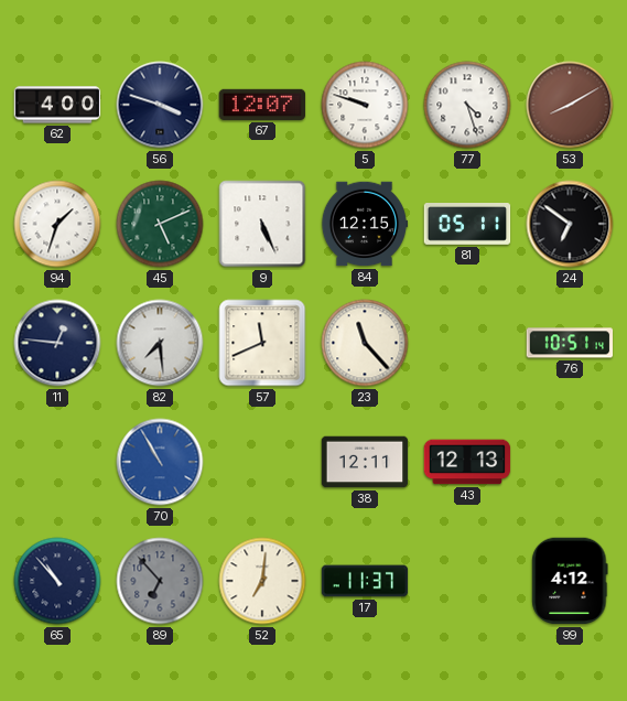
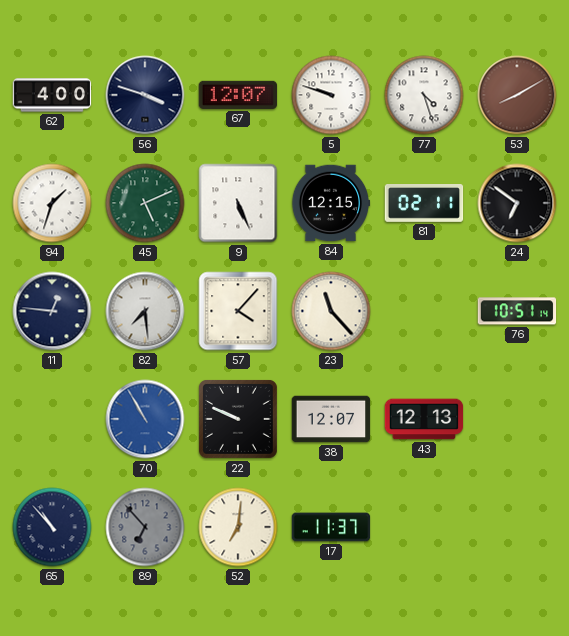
81: 05:11 -> 02:11 (424, 204)
57: 11:41 -> 4:07 (238, 311)
22: none -> 9:49 (238, 419)
38: 12:11 -> 12:07 (331, 419)
99: 4:12 -> none (570, 581)
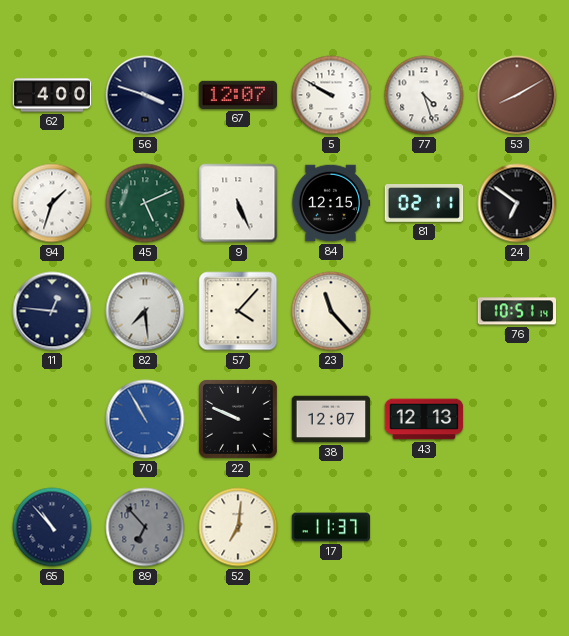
5: 9:48 -> 9:50 (331, 95)
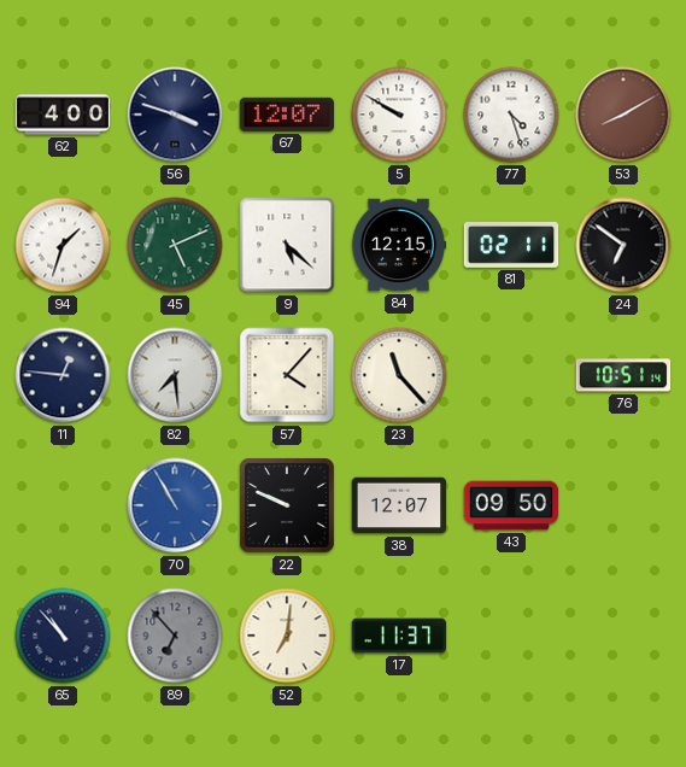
9: 5:26 -> 5:22 (287, 245)
43: 12:13 -> 09:50 (511, 505)
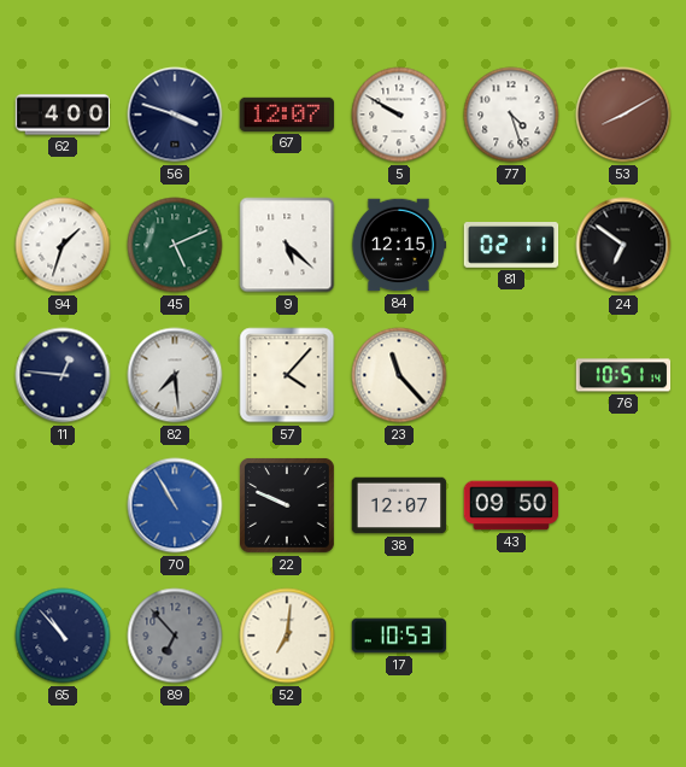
17: 11:37 -> 10:53 (399, 636)
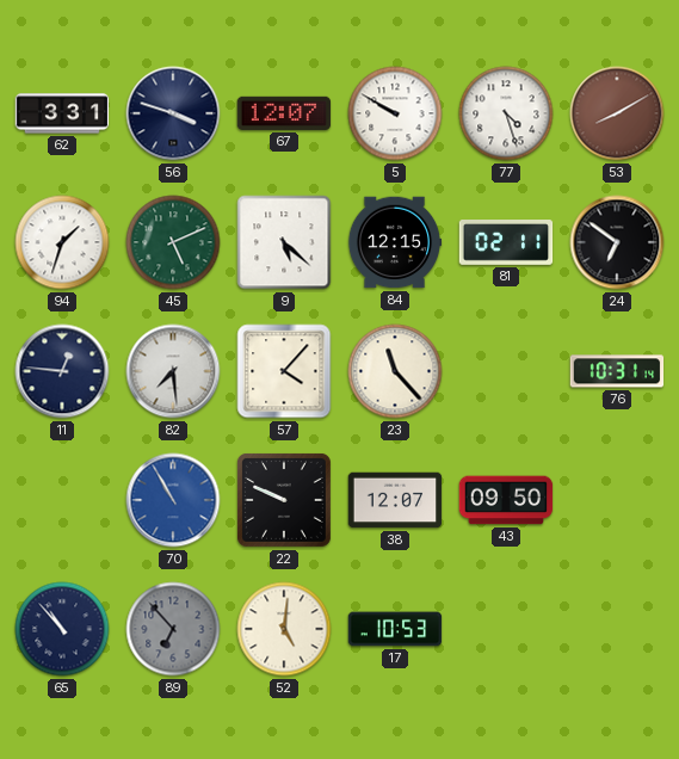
62: 4:00 -> 3:31 (62, 113)
76: 10:51 -> 10:31 (617, 371)
52: 7:01 -> 5:01 (284, 629)
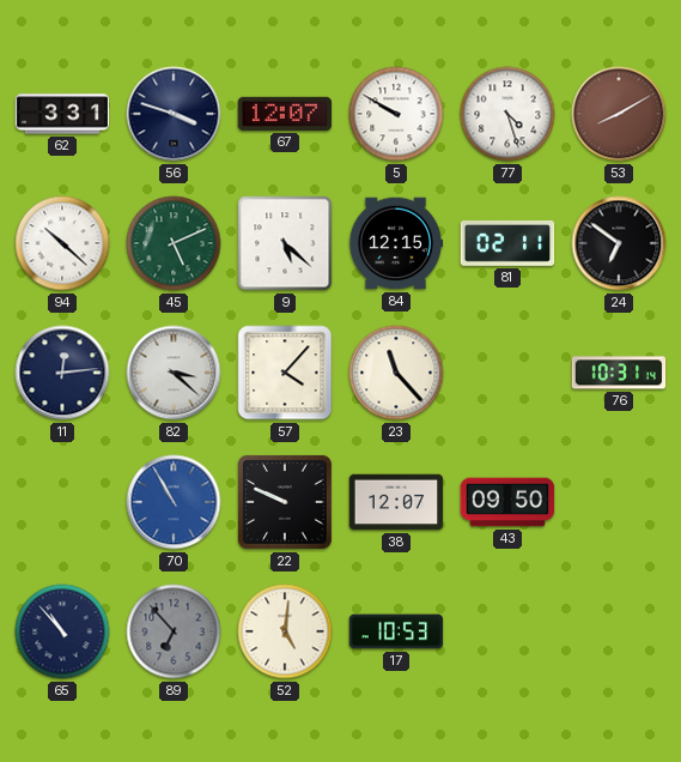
94: 1:33 -> 10:22 (62, 243)
11: 12:46 -> 12:14 (62, 373)
82: 7:29 -> 3:22 (174, 373)
